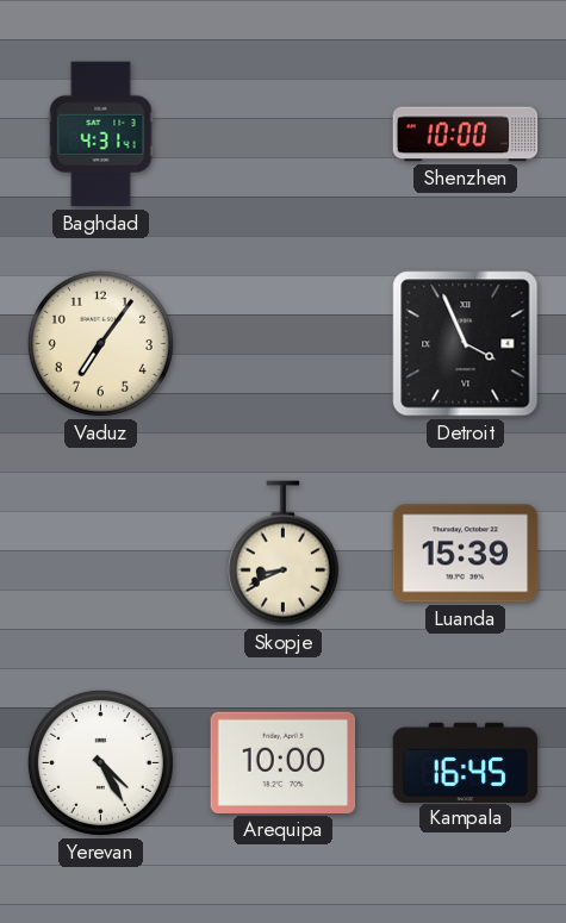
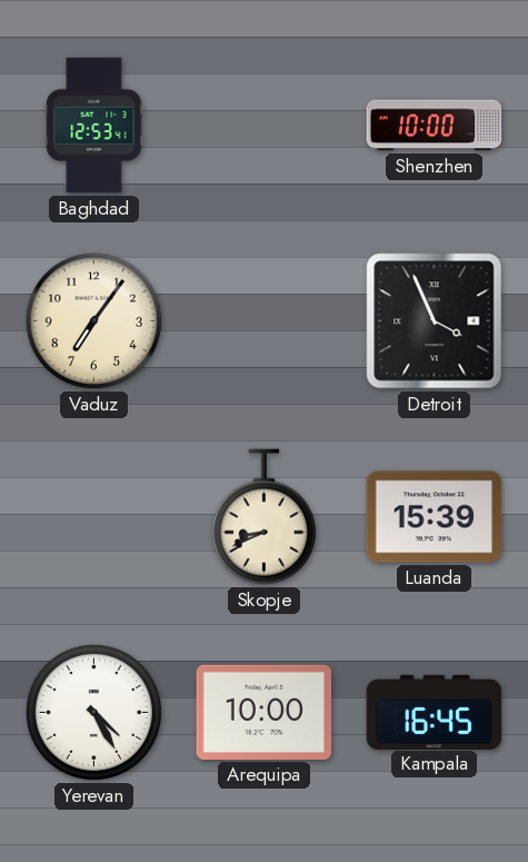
Baghdad: 4:31 -> 12:53 (94, 126)
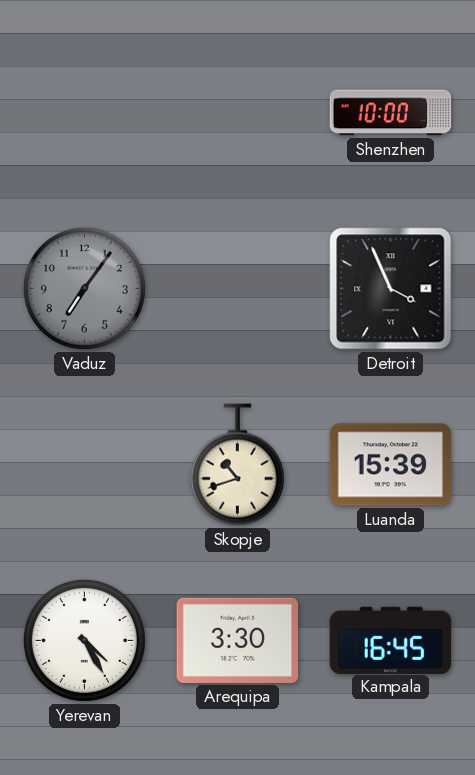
Baghdad: 12:53 -> none (94, 126)
Vaduz dial: cream -> grey (84, 288)
Skopje: 8:41 -> 10:42 (237, 465)
Arequipa: 10:00 -> 3:30 (238, 640)
